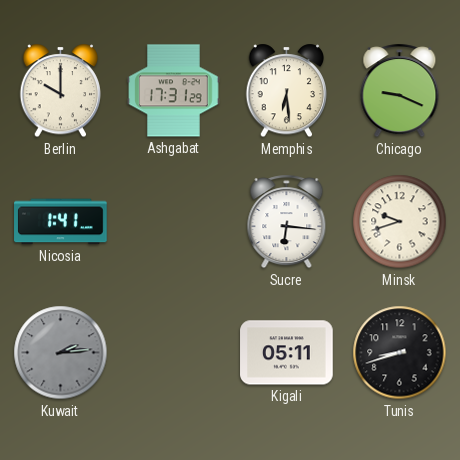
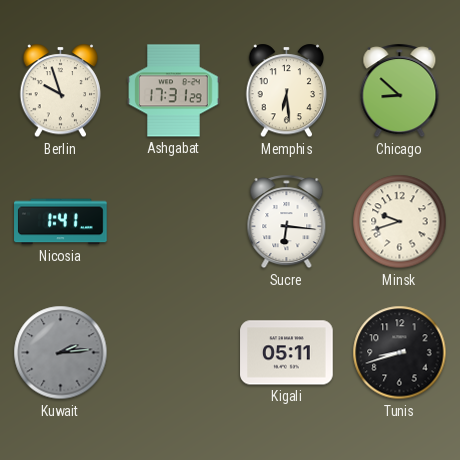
Berlin: 10:00 -> 9:57 (61, 91)
Chicago: 9:19 -> 8:52 (400, 91)
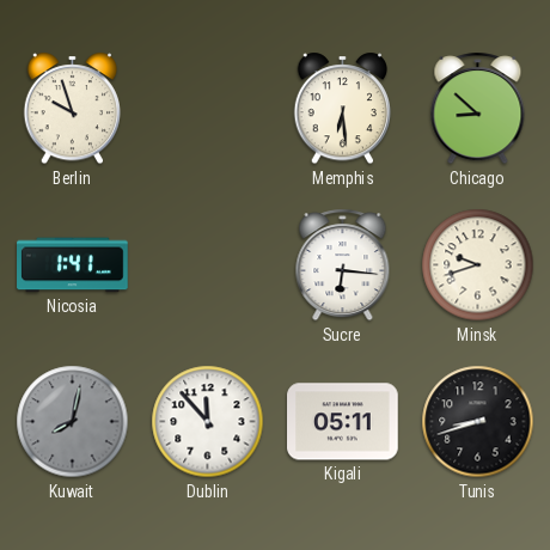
Ashgabat: 17:31 -> none (174, 91)
Kuwait: 2:14 -> 8:02 (73, 422)
Dublin: none -> 11:53 (208, 422)
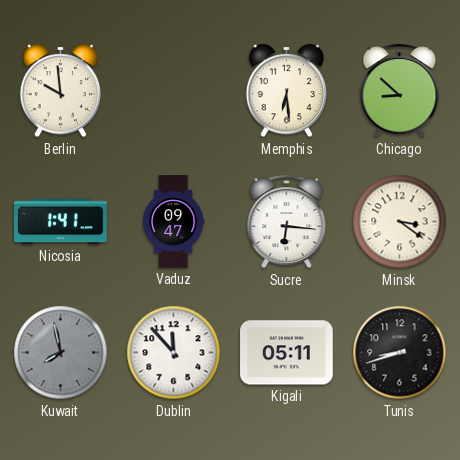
Berlin: 9:57 -> 9:59 (61, 91)
Vaduz: none -> 09:47 (174, 222)
Minsk: 9:42 -> 3:21 (400, 222)
Kuwait: 8:02 -> 7:58 (61, 353)
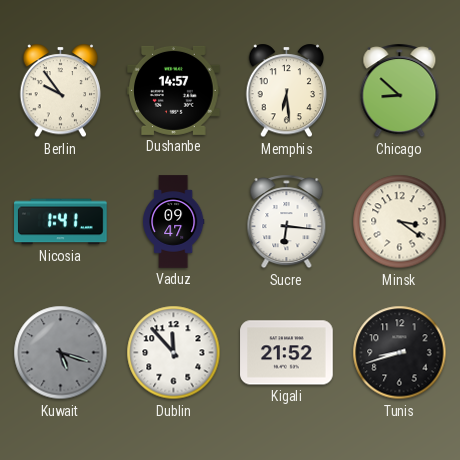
Berlin: 9:59 -> 9:54 (61, 91)
Dushanbe: none -> 14:57 (174, 90)
Kuwait: 7:58 -> 5:18 (61, 353)
Kigali: 05:11 -> 21:52 (287, 353)
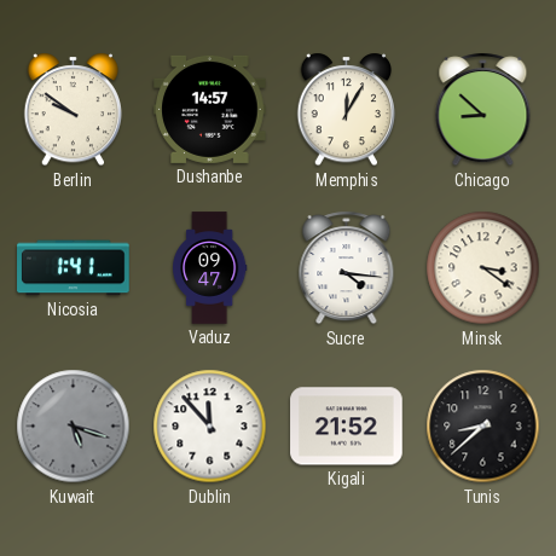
Berlin: 9:54 -> 9:51 (74, 110)
Memphis: 6:29 -> 12:05 (347, 110)
Sucre: 6:16 -> 4:16 (347, 268)
Tunis: 8:42 -> 8:38 (483, 427)
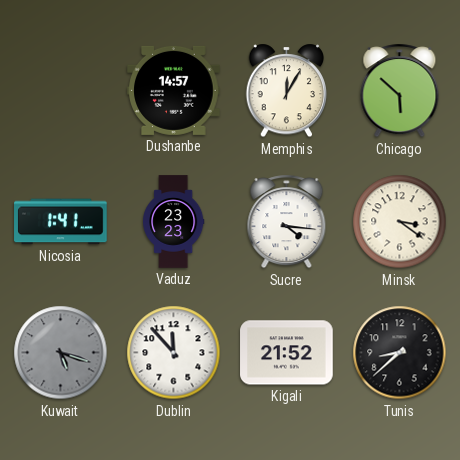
Berlin: 9:51 -> none (74, 110)
Chicago: 8:52 -> 5:52 (400, 91)
Vaduz: 09:47 -> 23:23 (174, 222)
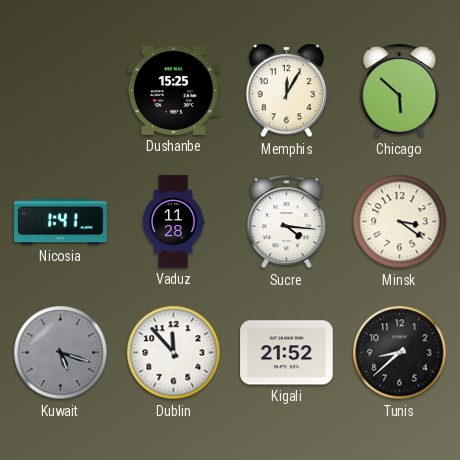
Dushanbe: 14:57 -> 15:25 (174, 90)
Vaduz: 23:23 -> 11:28 (174, 222)
